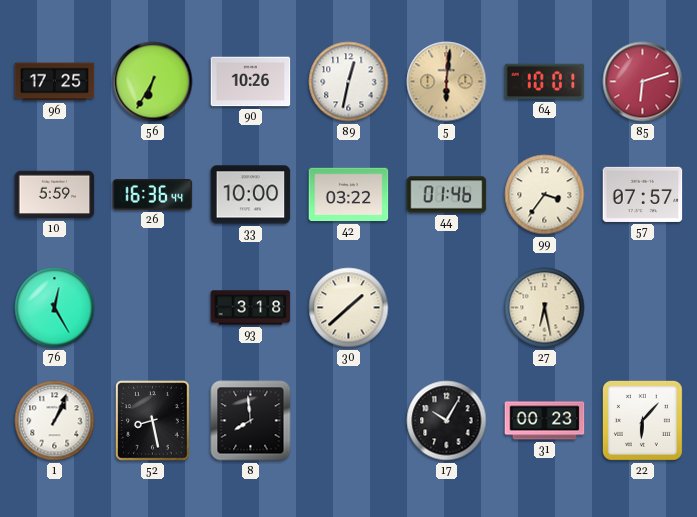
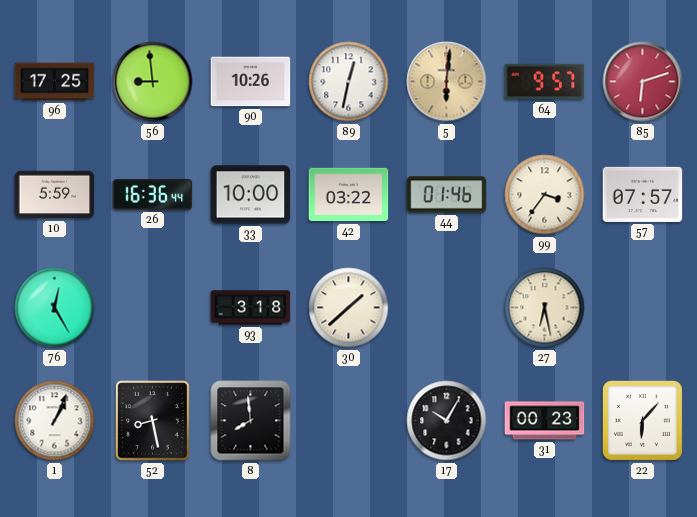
56: 6:35 -> 8:59 (153, 82)
64: 10:01 -> 9:57 (545, 82)
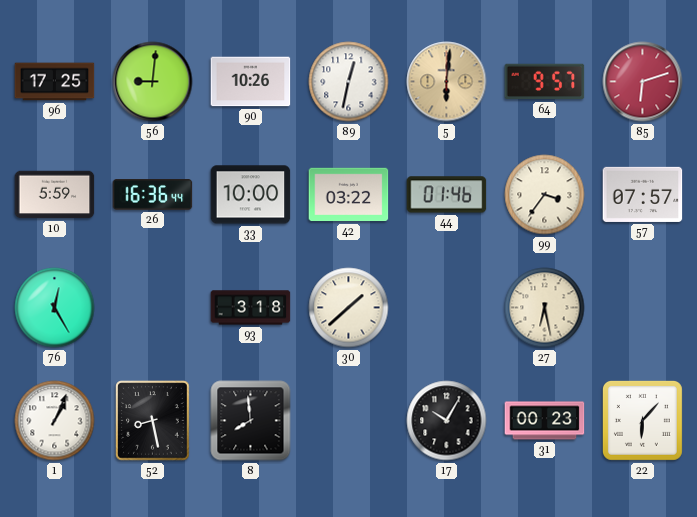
56: 8:59 -> 9:01 (153, 82)
